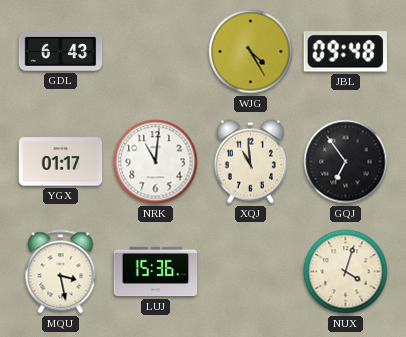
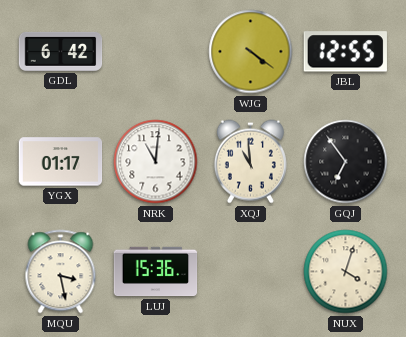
GDL: 6:43 -> 6:42 (61, 51)
WJG: 4:25 -> 4:21 (251, 52)
JBL: 09:48 -> 12:55 (345, 52)
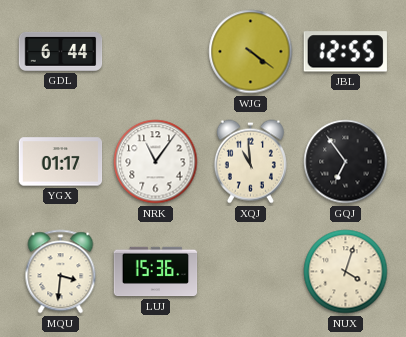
GDL: 6:42 -> 6:44 (61, 51)
NRK: 11:01 -> 11:06 (156, 162)
MQU: 3:28 -> 3:31 (61, 272)
